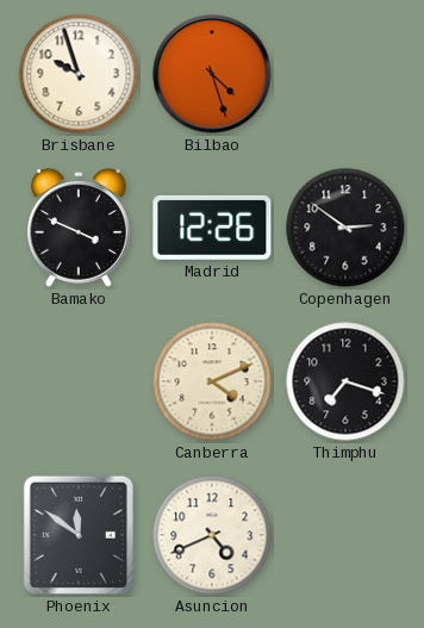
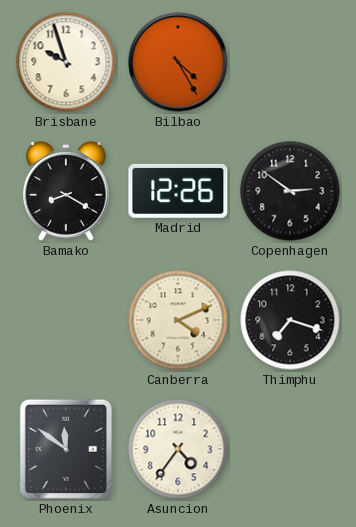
Bilbao: 4:27 -> 4:25 (178, 62)
Bamako: 3:49 -> 8:20 (67, 191)
Asuncion: 4:41 -> 4:36 (178, 449)
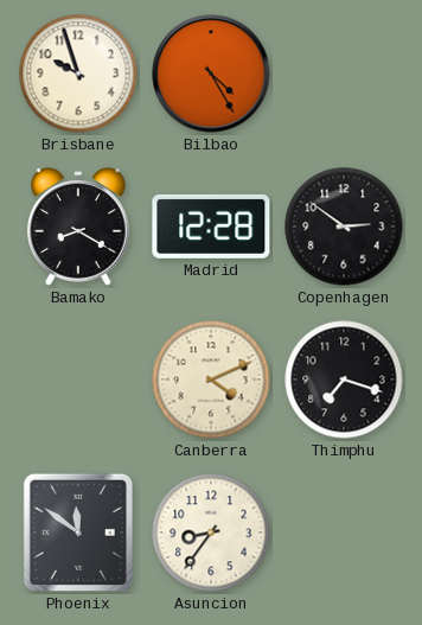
Madrid: 12:26 -> 12:28 (211, 227)
Asuncion: 4:36 -> 8:36 (211, 532)
